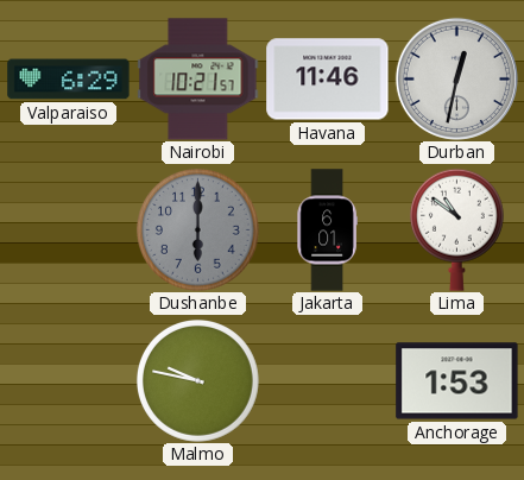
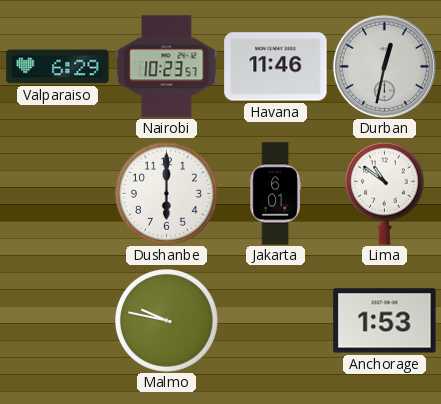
Nairobi: 10:21 -> 10:23 (167, 67)
Dushanbe dial: grey -> white (166, 193)
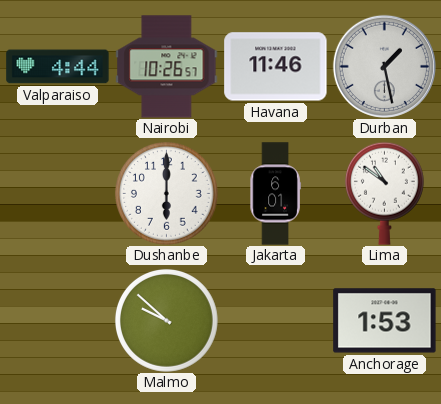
Valparaiso: 6:29 -> 4:44 (58, 67)
Nairobi: 10:23 -> 10:26 (167, 67)
Durban: 12:32 -> 1:28 (384, 66)
Malmo: 9:47 -> 9:52 (166, 320)
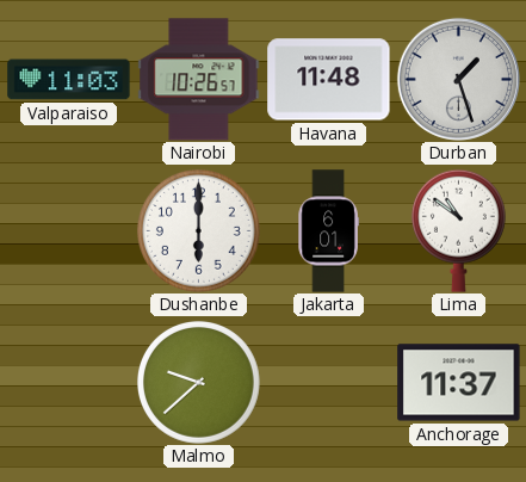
Valparaiso: 4:44 -> 11:03 (69, 80)
Havana: 11:46 -> 11:48 (329, 80)
Durban: 1:28 -> 1:27 (458, 79)
Malmo: 9:52 -> 9:38 (198, 382)
Anchorage: 1:53 -> 11:37 (459, 383)
